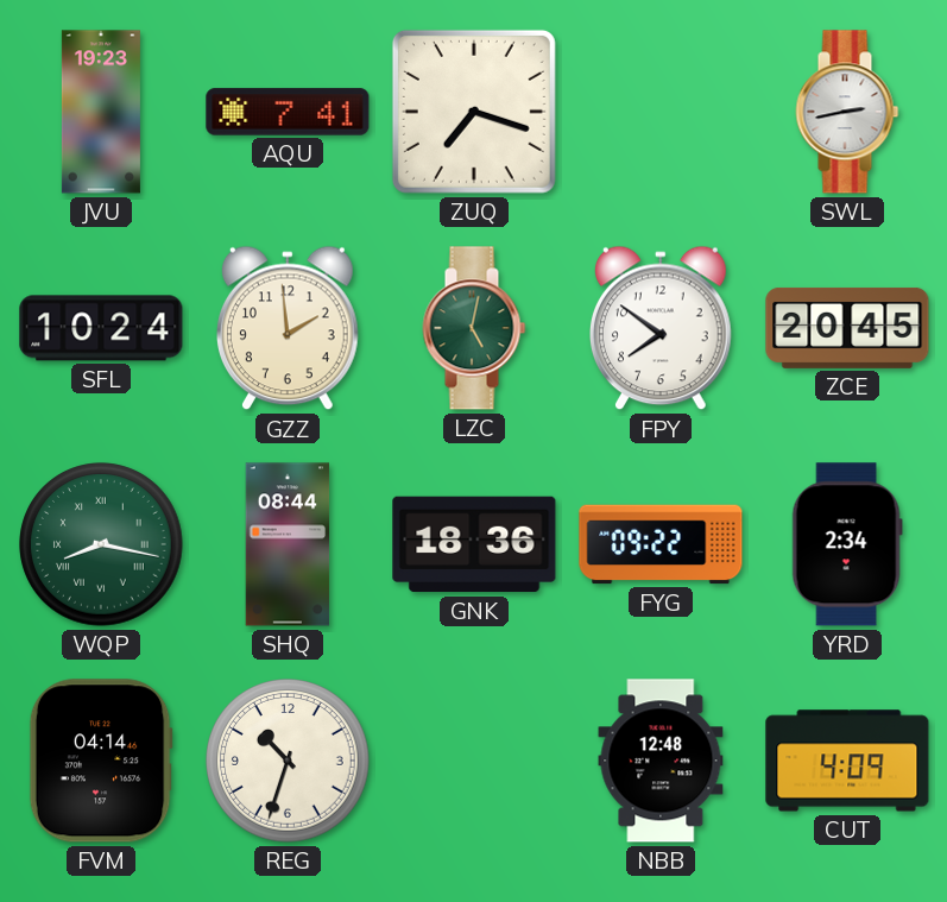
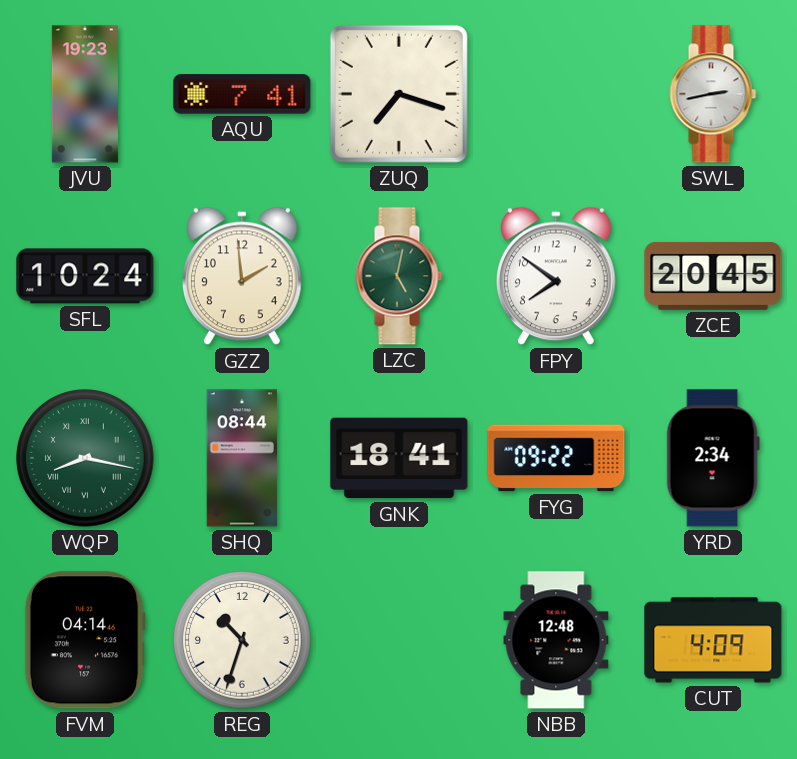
GNK: 18:36 -> 18:41 (399, 458)
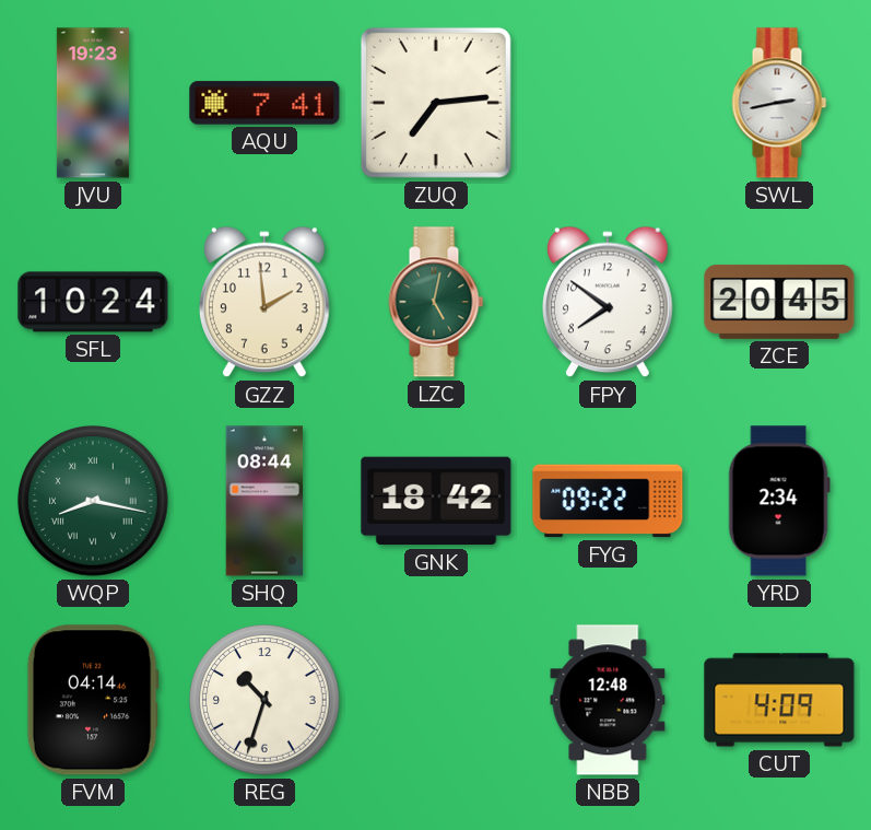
ZUQ: 7:18 -> 7:14 (436, 103)
GNK: 18:41 -> 18:42 (436, 501)
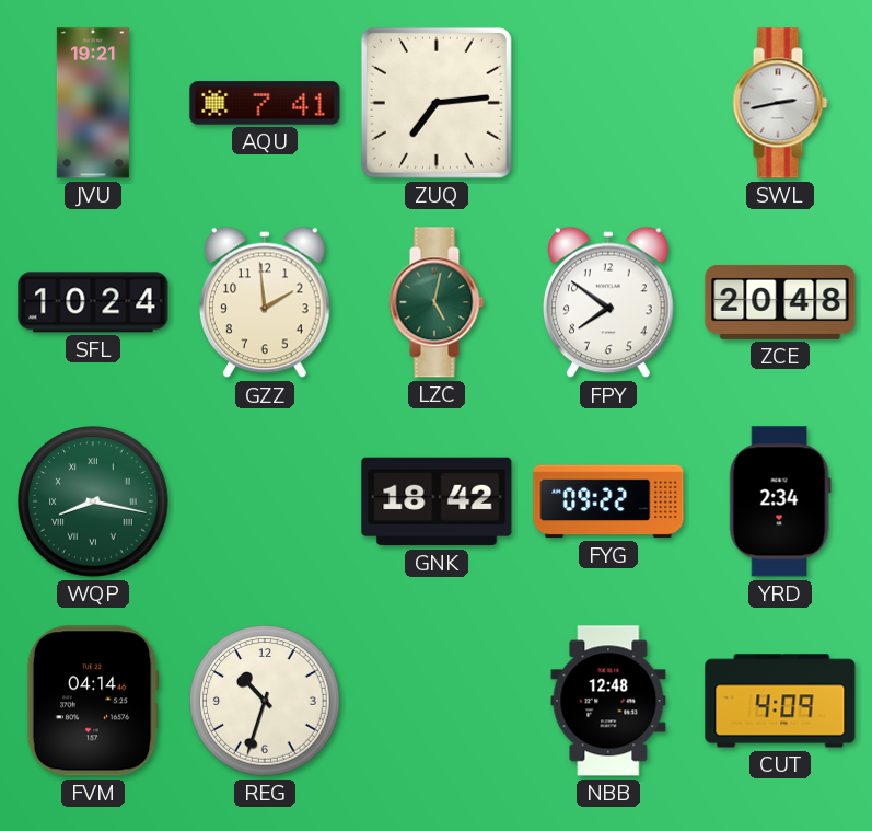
JVU: 19:23 -> 19:21 (93, 103)
ZCE: 20:45 -> 20:48 (780, 302)
SHQ: 08:44 -> none (264, 501)
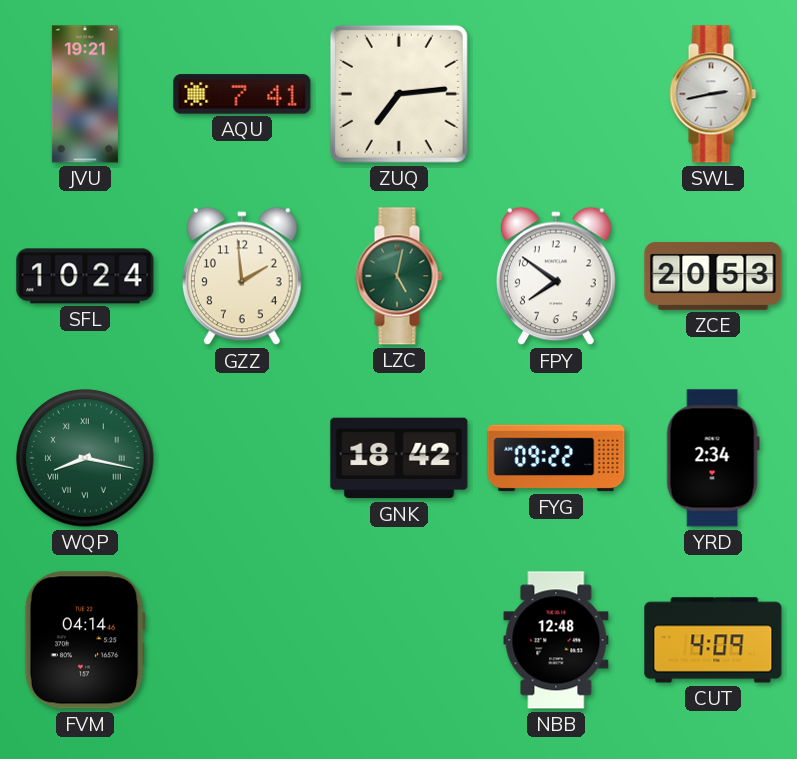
ZCE: 20:48 -> 20:53 (713, 276)
REG: 10:33 -> none (265, 701)
